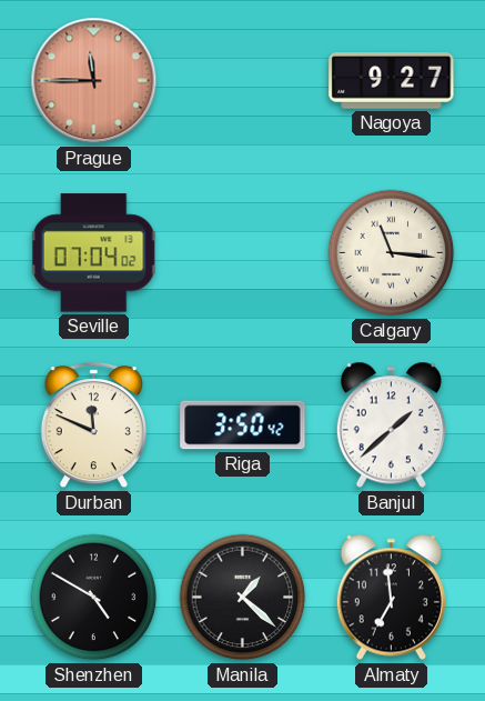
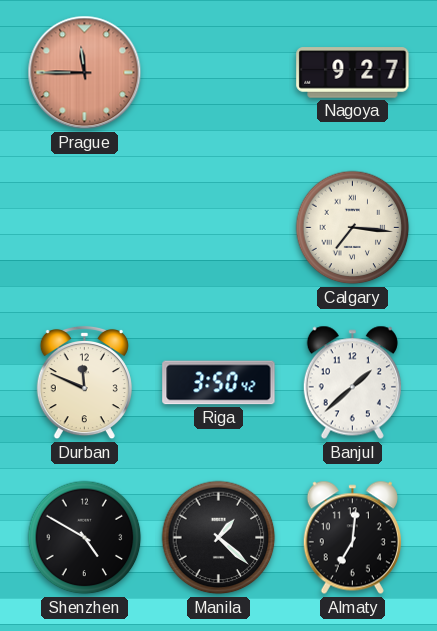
Seville: 07:04 -> none (94, 253)
Calgary: 11:16 -> 7:16 (353, 228)
Almaty: 6:59 -> 7:01 (352, 538)
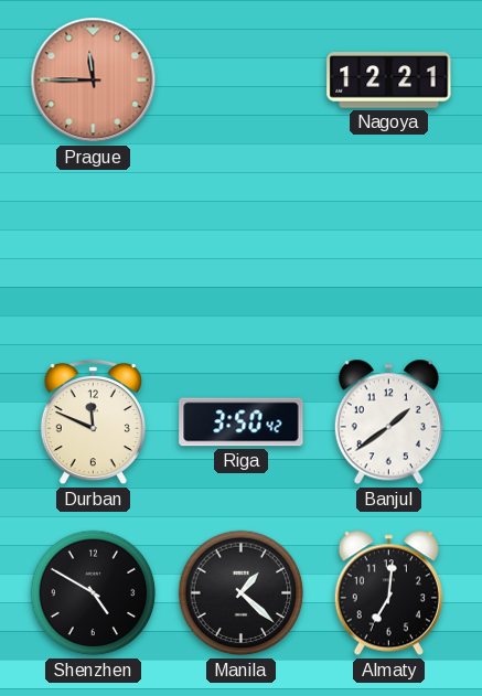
Nagoya: 9:27 -> 12:21 (389, 81)
Calgary: 7:16 -> none (353, 228)
Banjul: 1:38 -> 1:39 (388, 422)
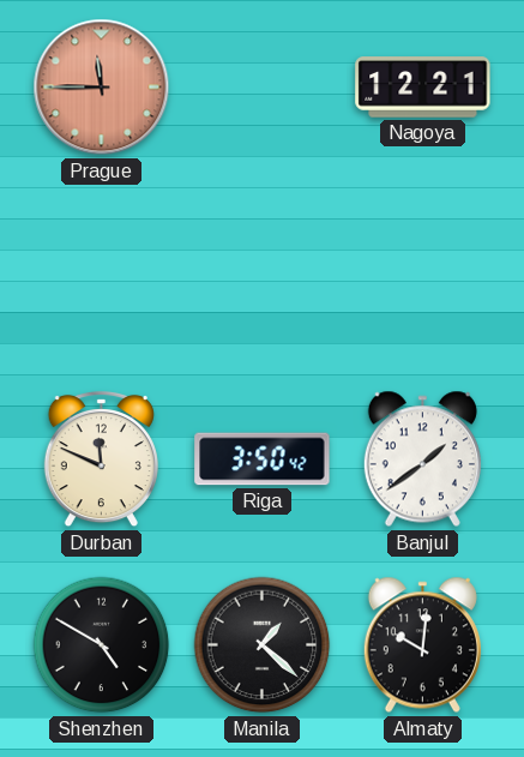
Almaty: 7:01 -> 10:01 (422, 645)
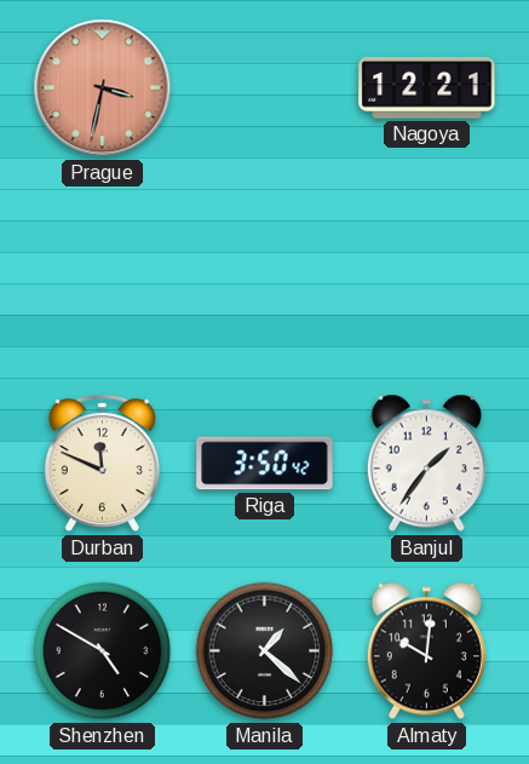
Prague: 11:45 -> 3:32 (103, 88)
Banjul: 1:39 -> 1:36 (426, 464)
